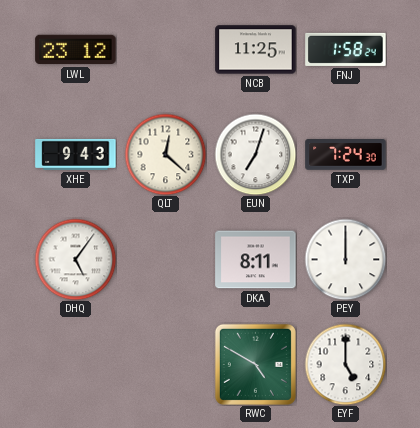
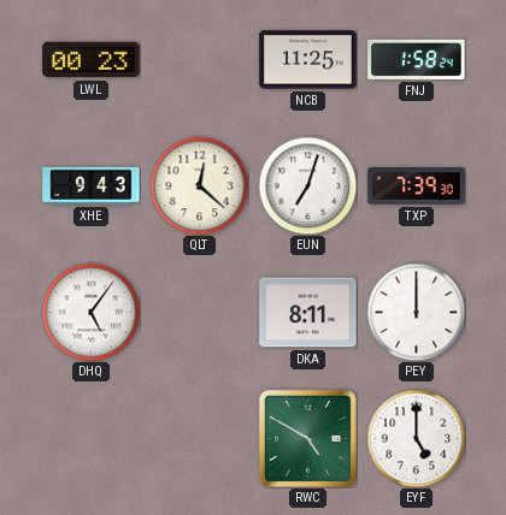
LWL: 23:12 -> 00:23 (92, 60)
TXP: 7:24 -> 7:39 (417, 187)
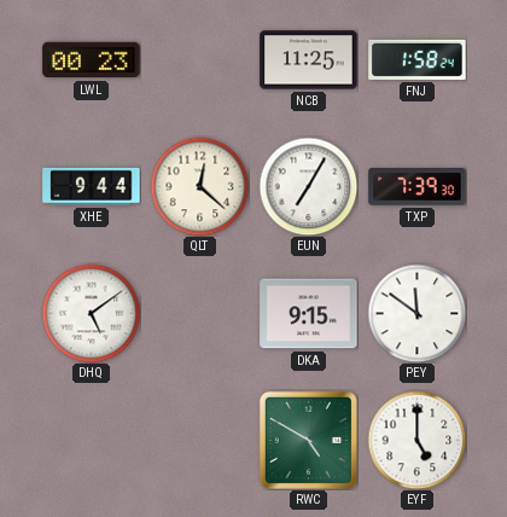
XHE: 9:43 -> 9:44 (92, 186)
EUN: 7:03 -> 7:05 (308, 186)
DHQ: 5:06 -> 5:09 (91, 313)
DKA: 8:11 -> 9:15 (309, 314)
PEY: 12:00 -> 11:51 (416, 313)
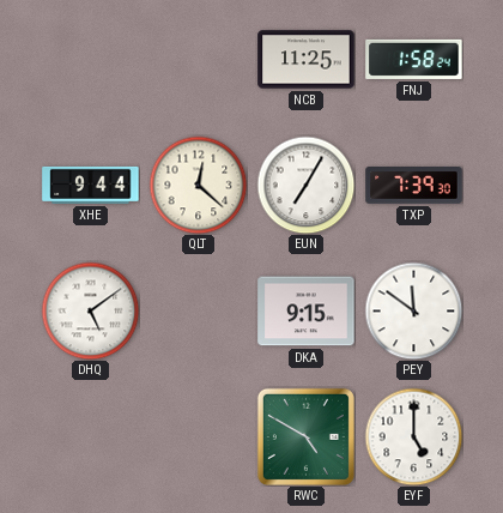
LWL: 00:23 -> none (92, 60)
